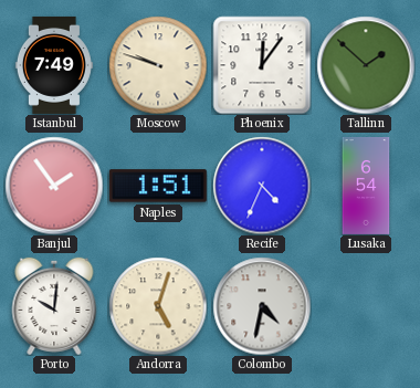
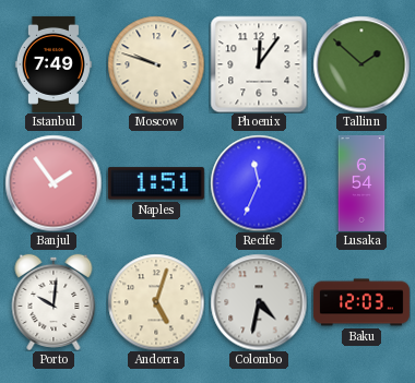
Recife: 4:34 -> 11:34 (259, 183)
Baku: none -> 12:03 (361, 302)
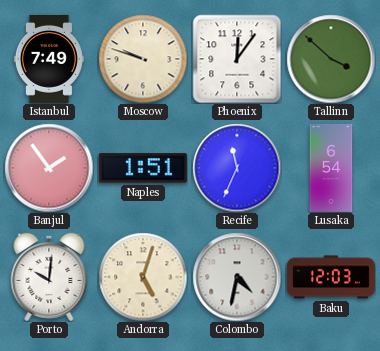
Tallinn: 1:52 -> 3:52 (331, 59)
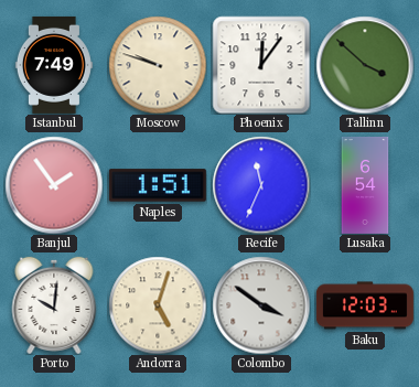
Colombo: 4:32 -> 3:51 (261, 305)
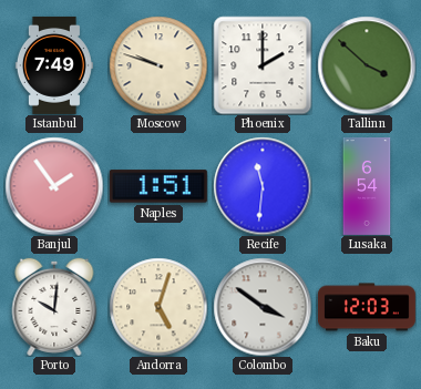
Phoenix: 12:06 -> 2:00 (263, 65)
Recife: 11:34 -> 11:31 (263, 186)
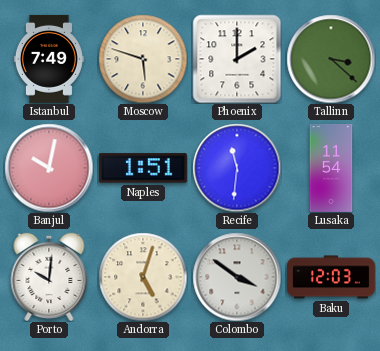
Moscow: 9:48 -> 5:48 (143, 59)
Tallinn: 3:52 -> 3:22 (331, 59)
Banjul: 1:54 -> 10:02 (49, 168)
Lusaka: 6:54 -> 11:54 (331, 168)
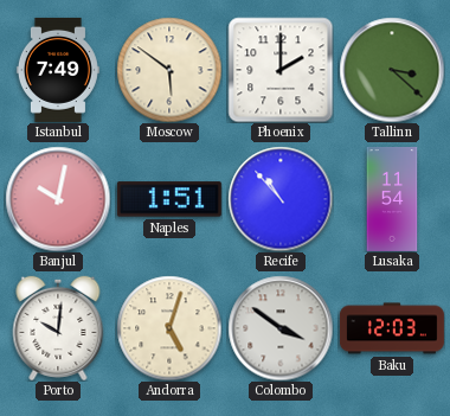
Moscow: 5:48 -> 5:51 (169, 70)
Recife: 11:31 -> 10:53 (281, 199)
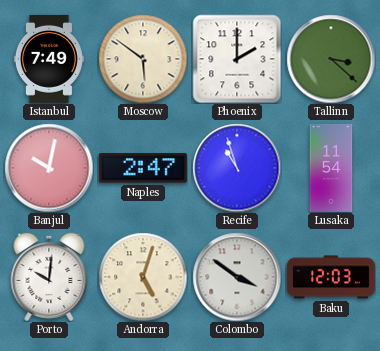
Naples: 1:51 -> 2:47 (143, 168)
Recife: 10:53 -> 10:57 (237, 168)
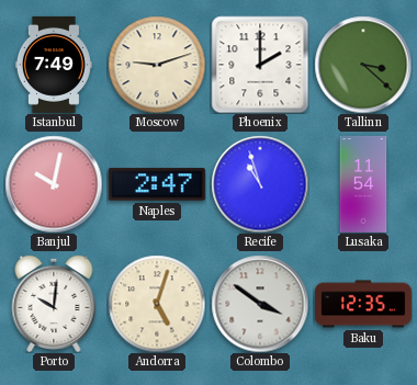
Moscow: 5:51 -> 9:12 (157, 65)
Baku: 12:03 -> 12:35 (363, 304)
